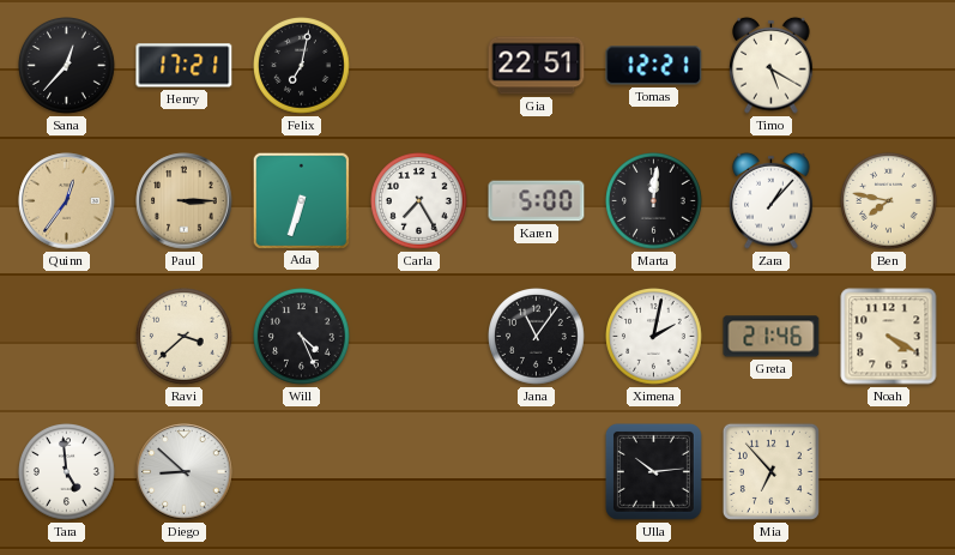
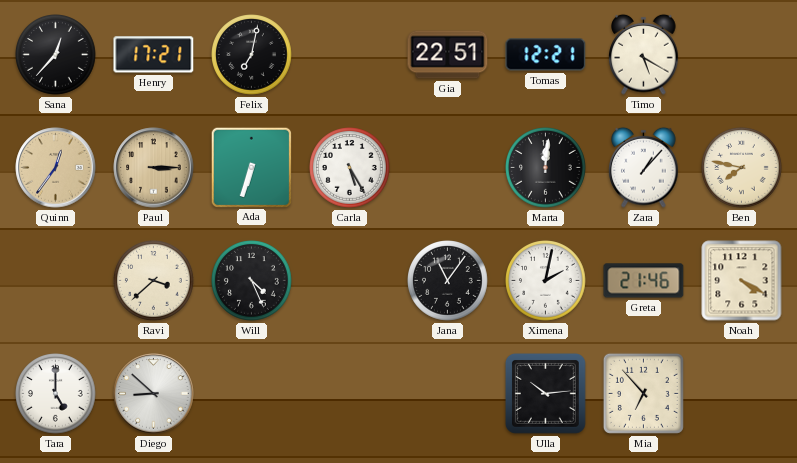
Carla: 7:25 -> 5:25 (350, 168)
Karen: 5:00 -> none (537, 201)
Tara: 4:59 -> 5:00 (56, 394)
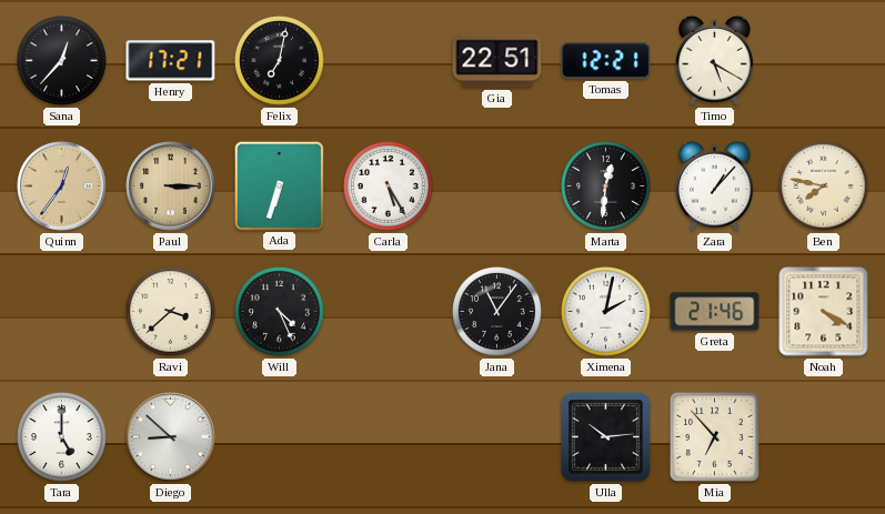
Marta: 12:01 -> 12:31 (606, 187)
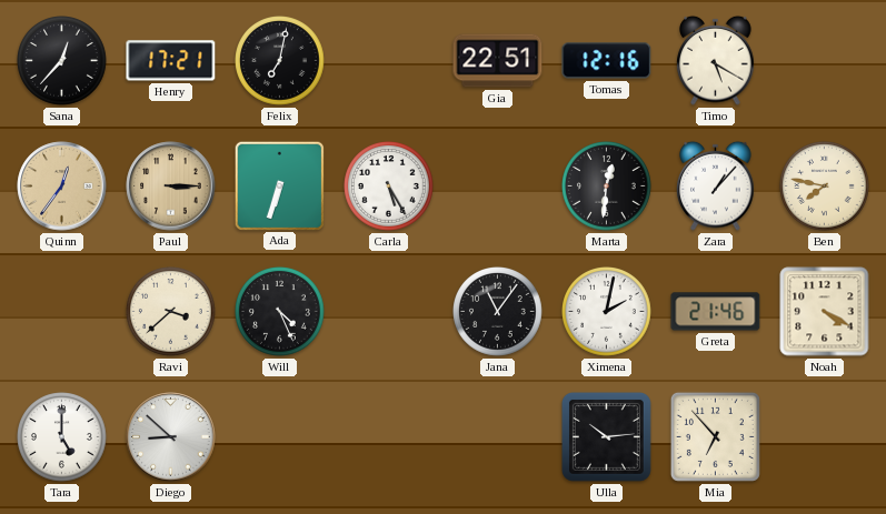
Tomas: 12:21 -> 12:16 (607, 61)
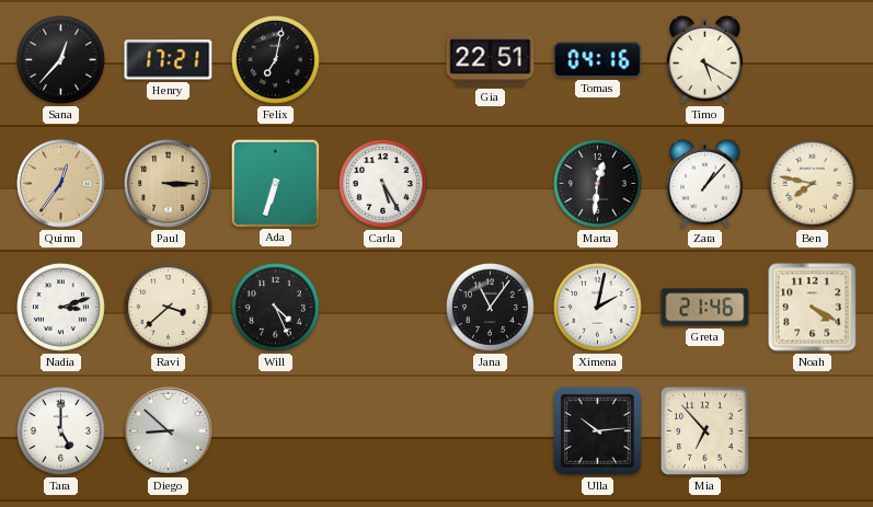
Tomas: 12:16 -> 04:16 (598, 60)
Nadia: none -> 3:12 (61, 308)
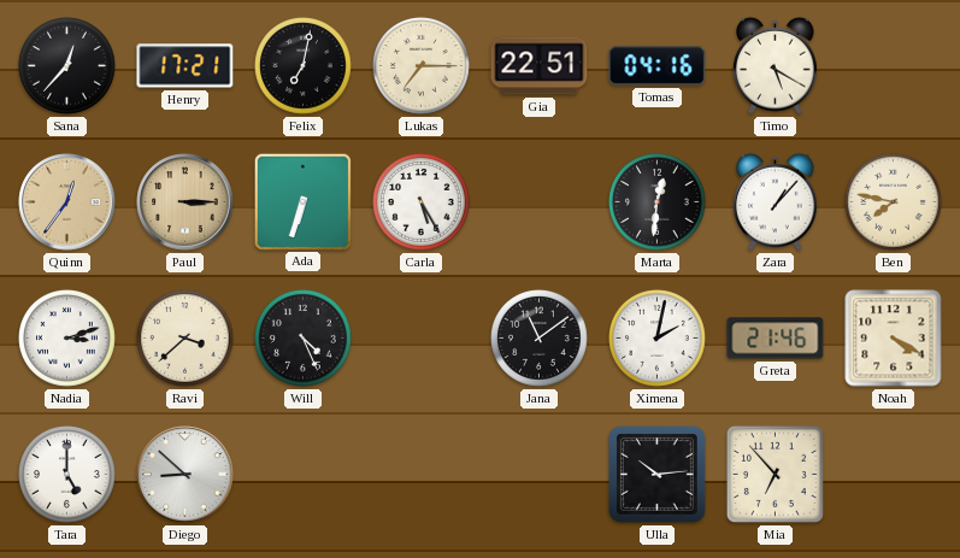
Lukas: none -> 7:15 (422, 66)
Jana: 11:06 -> 11:09 (540, 339)
